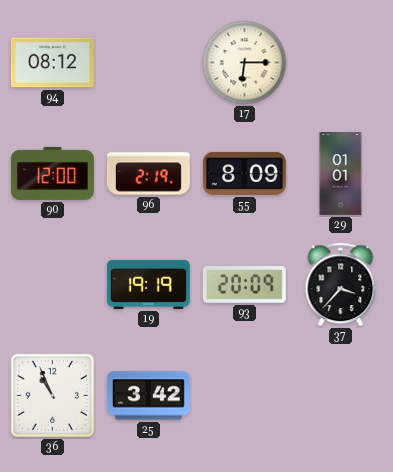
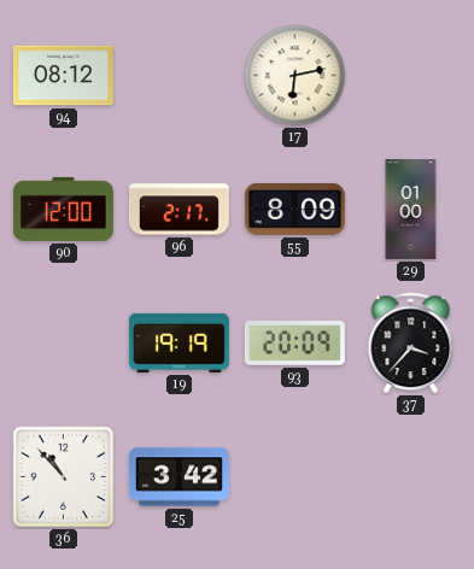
17: 6:15 -> 6:13 (295, 76)
96: 2:19 -> 2:17 (179, 210)
29: 01:01 -> 01:00 (411, 209)
36: 10:56 -> 10:53 (63, 476)
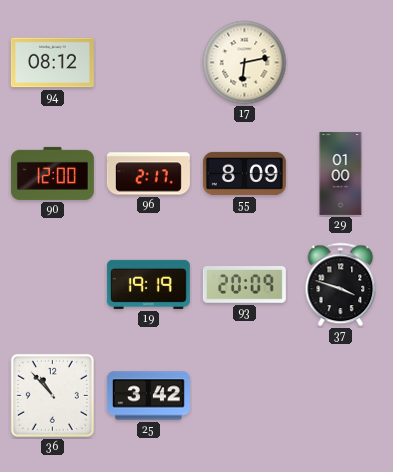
37: 3:37 -> 3:48 (341, 285)
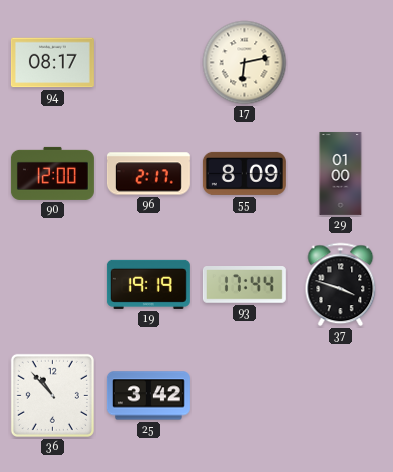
94: 08:12 -> 08:17 (52, 63)
93: 20:09 -> 17:44 (244, 285)
